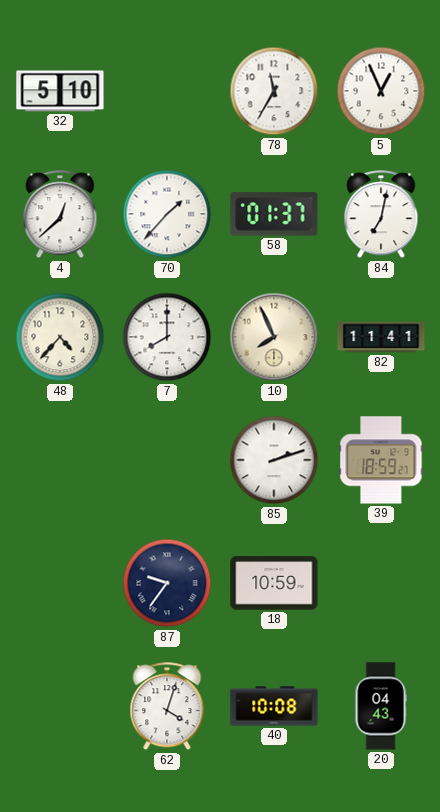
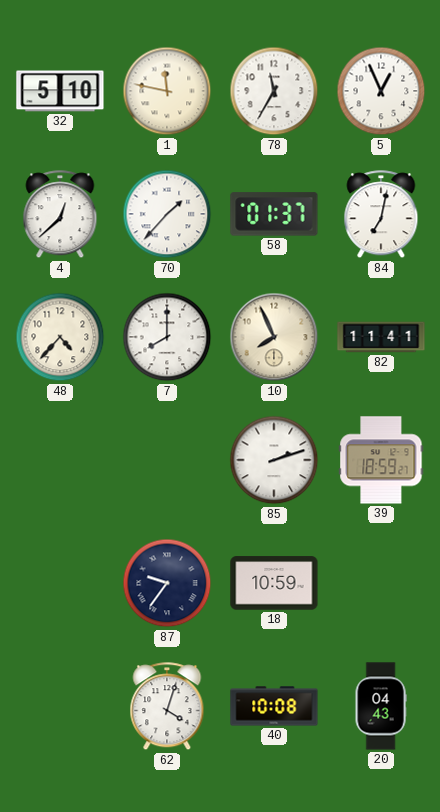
1: none -> 11:47 (167, 91)
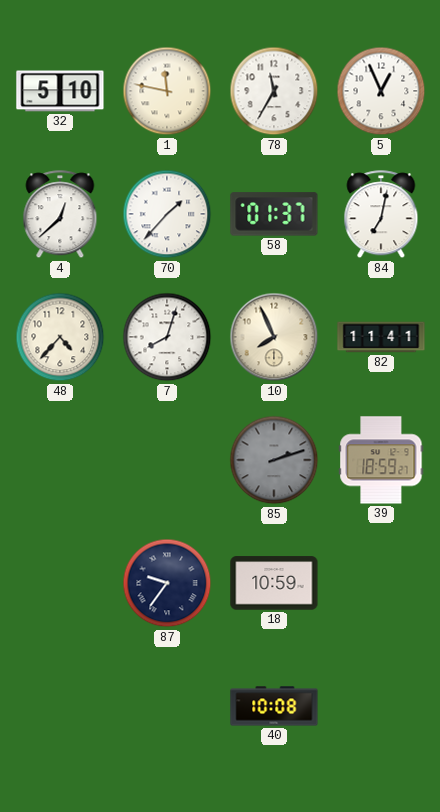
7: 8:00 -> 8:03 (167, 337)
85 dial: white -> grey (274, 460)
62: 4:03 -> none (167, 707)
20: 04:43 -> none (381, 706)
